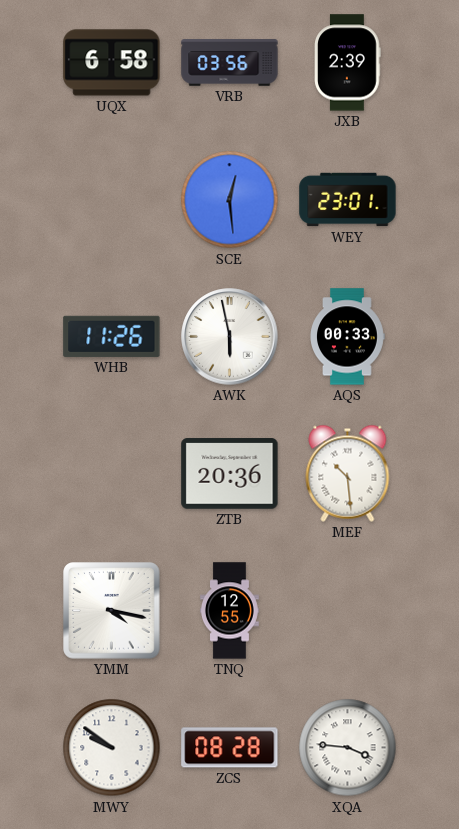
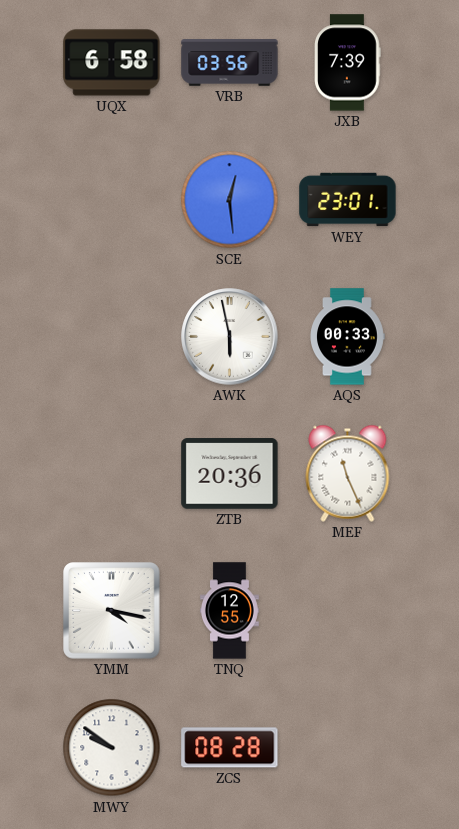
JXB: 2:39 -> 7:39 (348, 63)
WHB: 11:26 -> none (112, 336)
MEF: 10:29 -> 11:26 (348, 473)
XQA: 3:46 -> none (348, 748)
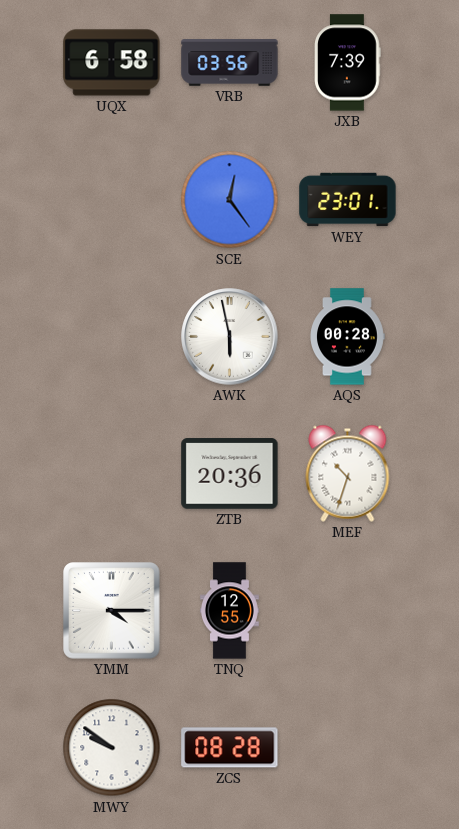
SCE: 12:29 -> 12:24 (230, 200)
AQS: 00:33 -> 00:28 (348, 337)
MEF: 11:26 -> 10:33 (348, 473)
YMM: 4:17 -> 4:15 (112, 611)
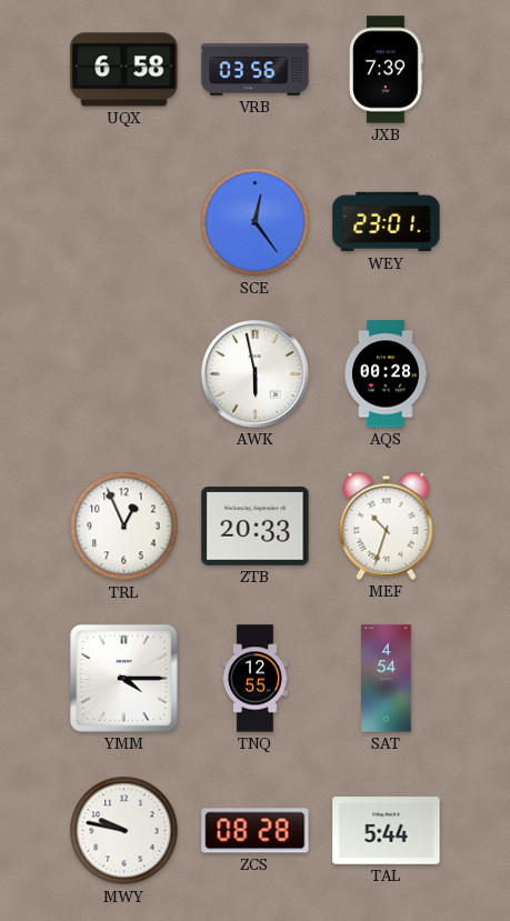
TRL: none -> 12:56 (124, 527)
ZTB: 20:36 -> 20:33 (256, 527)
SAT: none -> 4:54 (387, 679)
MWY: 9:51 -> 9:47 (124, 831)
TAL: none -> 5:44 (387, 831)
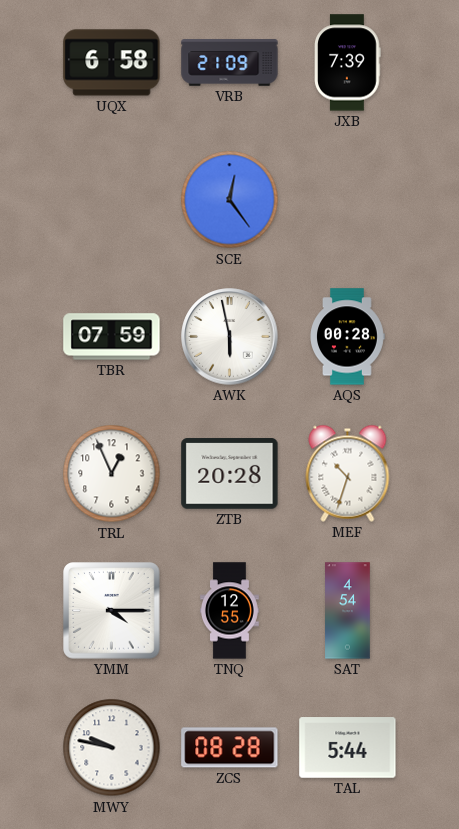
VRB: 03:56 -> 21:09 (230, 63)
WEY: 23:01 -> none (387, 222)
TBR: none -> 07:59 (112, 337)
ZTB: 20:33 -> 20:28 (230, 474)
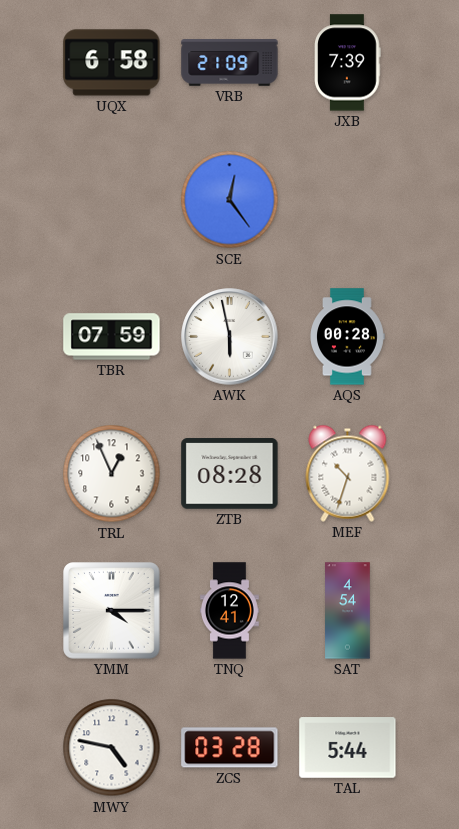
ZTB: 20:28 -> 08:28 (230, 474)
TNQ: 12:55 -> 12:41 (229, 611)
MWY: 9:47 -> 4:47 (112, 748)
ZCS: 08:28 -> 03:28 (230, 748)
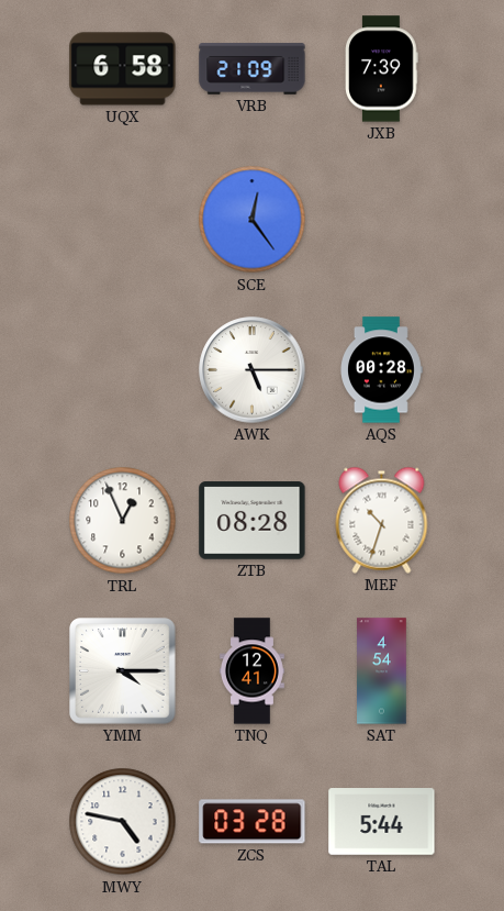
TBR: 07:59 -> none (112, 337)
AWK: 5:58 -> 5:15 (253, 370)
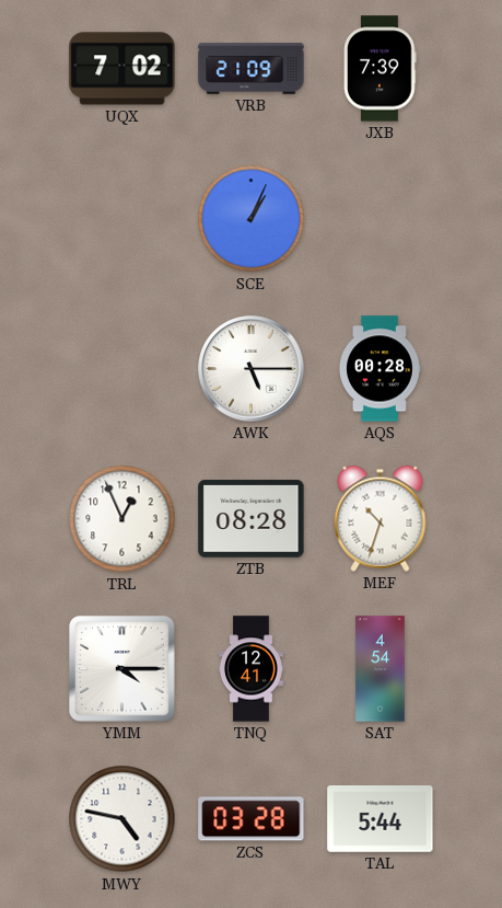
UQX: 6:58 -> 7:02 (122, 69)
SCE: 12:24 -> 1:04 (252, 219)
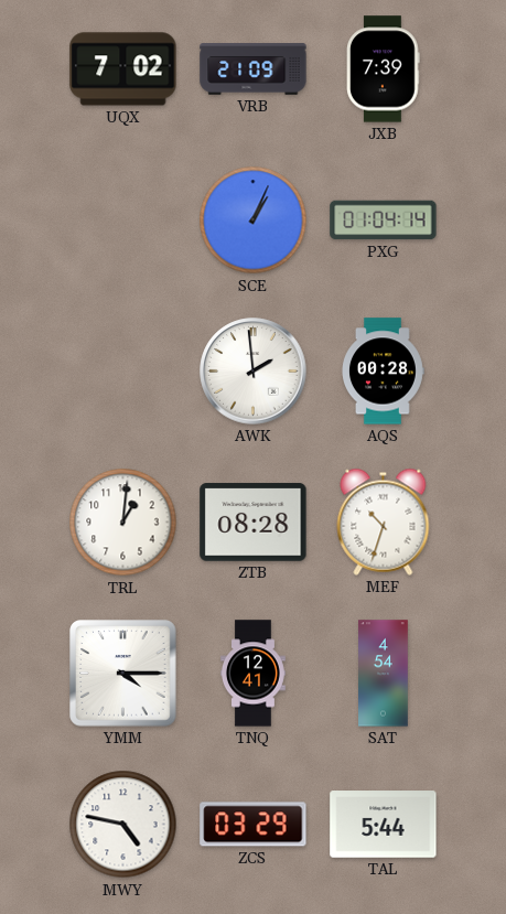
PXG: none -> 01:04 (384, 221)
AWK: 5:15 -> 1:59 (254, 372)
TRL: 12:56 -> 1:01 (123, 523)
ZCS: 03:28 -> 03:29 (254, 825)
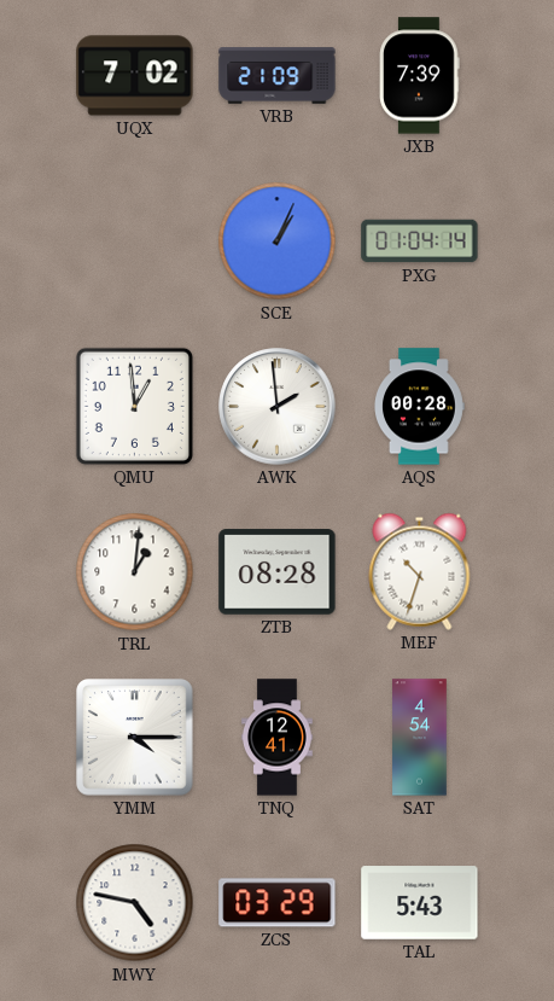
QMU: none -> 12:59 (134, 406)
TAL: 5:44 -> 5:43 (420, 903)
